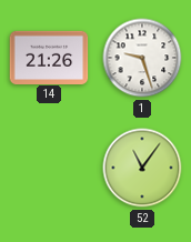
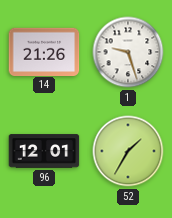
96: none -> 12:01 (44, 151)
52: 11:06 -> 1:35 (128, 151)
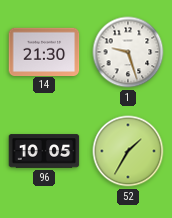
14: 21:26 -> 21:30 (44, 51)
96: 12:01 -> 10:05 (44, 151)
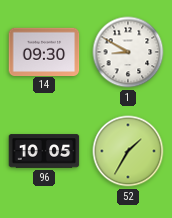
14: 21:30 -> 09:30 (44, 51)
1: 9:27 -> 8:50 (128, 52)
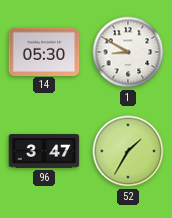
14: 09:30 -> 05:30 (44, 51)
96: 10:05 -> 3:47 (44, 151)
